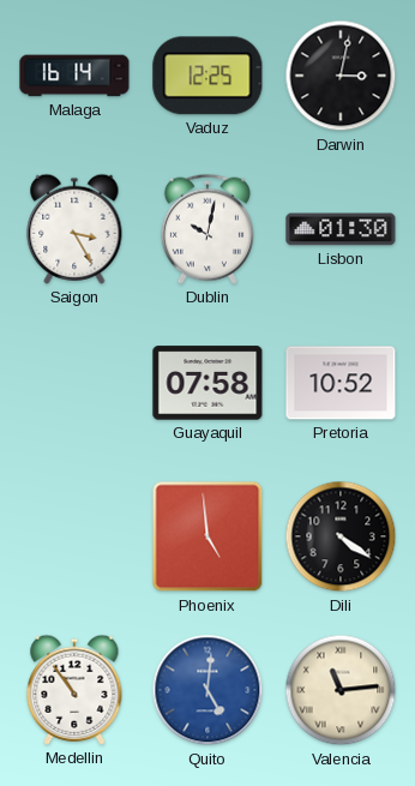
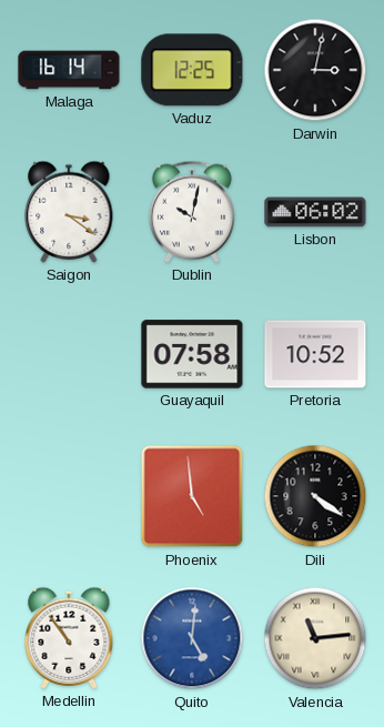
Saigon: 3:25 -> 3:21 (69, 212)
Lisbon: 01:30 -> 06:02 (315, 212)
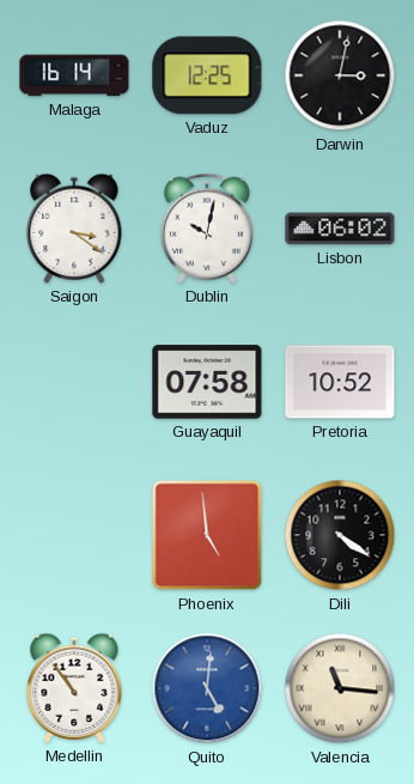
Valencia: 11:14 -> 11:16 (340, 688)
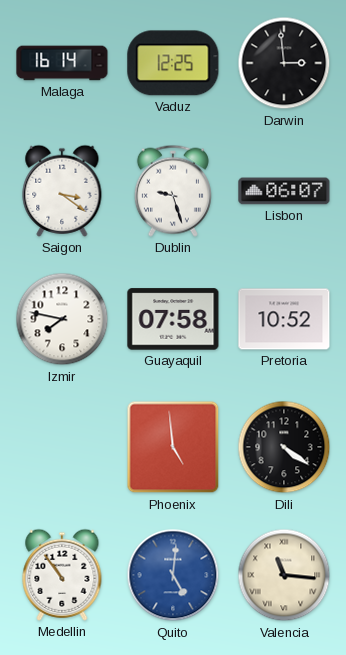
Darwin: 3:02 -> 2:59 (284, 63)
Dublin: 10:02 -> 9:27 (173, 191)
Lisbon: 06:02 -> 06:07 (284, 191)
Izmir: none -> 7:47 (62, 319)
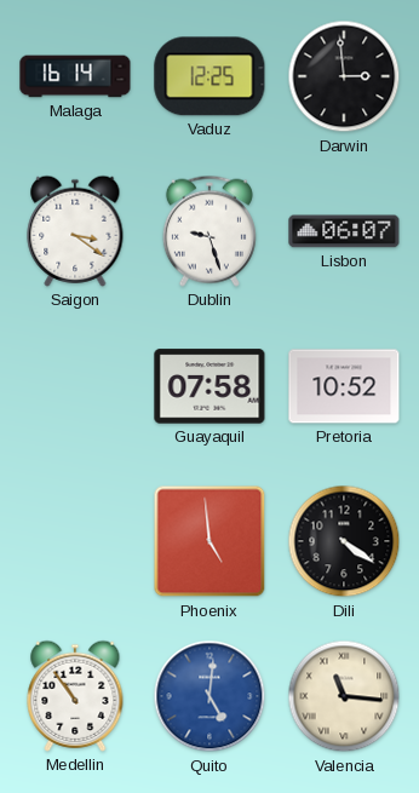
Izmir: 7:47 -> none (62, 319)
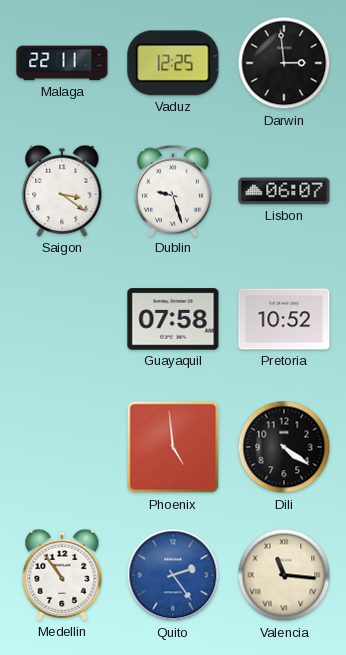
Malaga: 16:14 -> 22:11 (62, 63)
Quito: 5:01 -> 2:24 (173, 575)
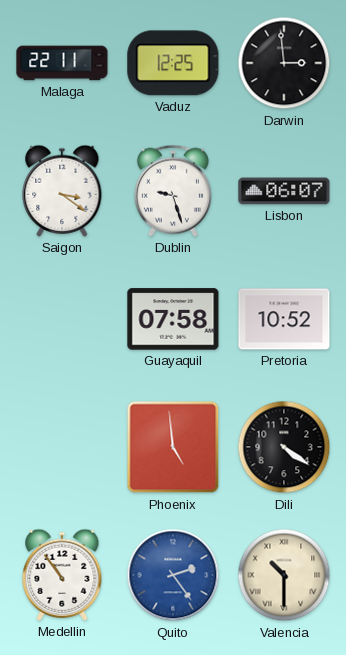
Valencia: 11:16 -> 10:30 (284, 575)
